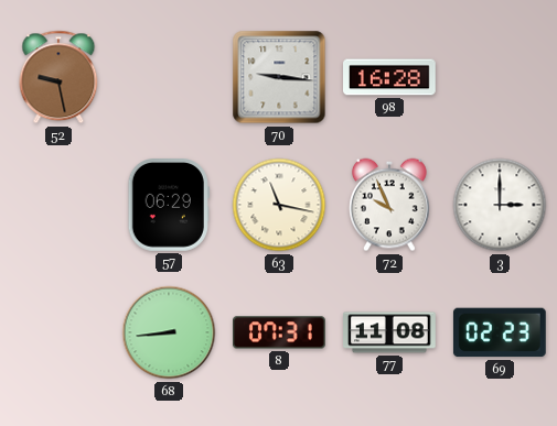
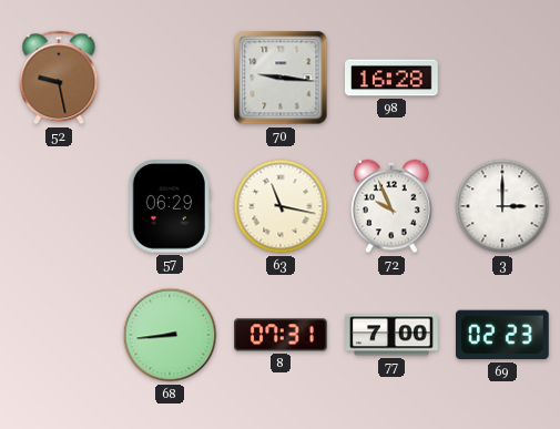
77: 11:08 -> 7:00 (391, 335)
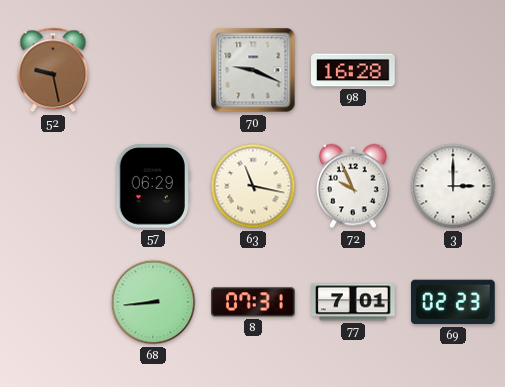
70: 9:16 -> 9:19 (253, 70)
77: 7:00 -> 7:01 (353, 302)
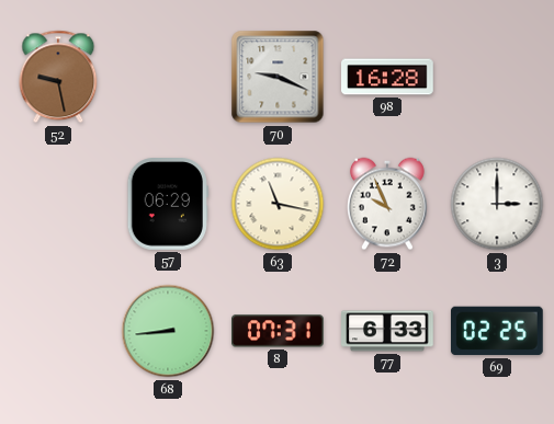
77: 7:01 -> 6:33 (387, 331)
69: 02:23 -> 02:25 (497, 331)
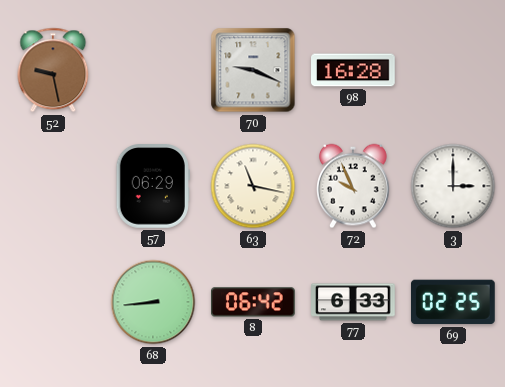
8: 07:31 -> 06:42 (254, 302)
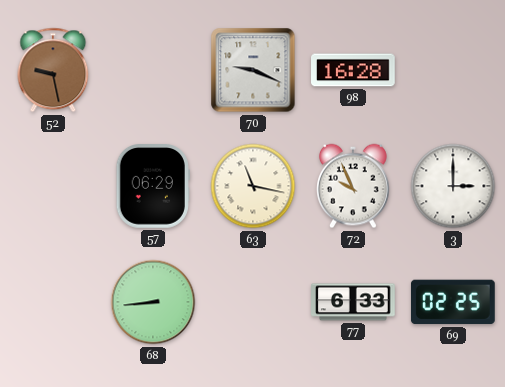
8: 06:42 -> none (254, 302)
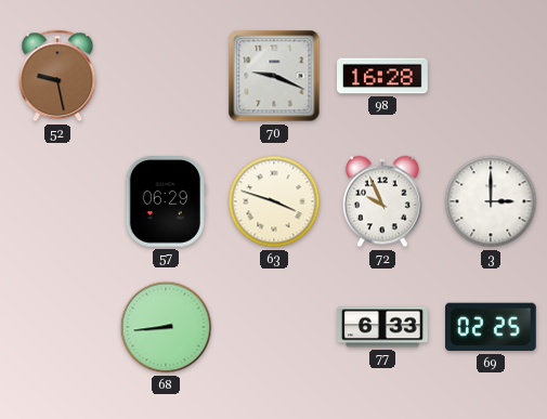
63: 11:17 -> 3:48 (274, 201)
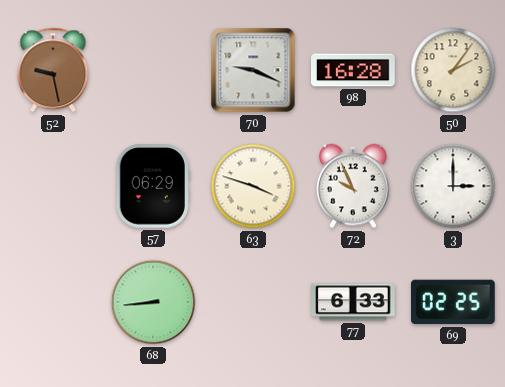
50: none -> 2:06 (453, 70)
